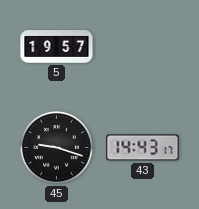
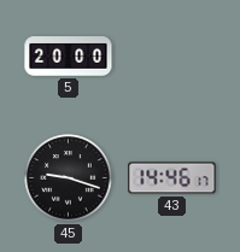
5: 19:57 -> 20:00 (69, 57)
43: 14:43 -> 14:46 (172, 178)
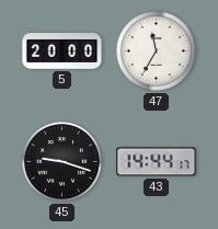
47: none -> 11:35 (157, 51)
43: 14:46 -> 14:44 (157, 162)
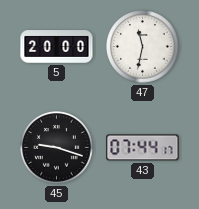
47: 11:35 -> 11:32 (143, 47)
43: 14:44 -> 07:44 (143, 148)
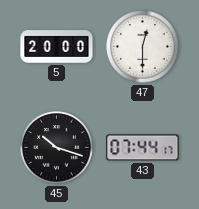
47: 11:32 -> 12:30 (143, 47)
45: 9:18 -> 10:18 (57, 148)
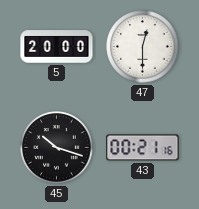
43: 07:44 -> 00:21 (143, 148)
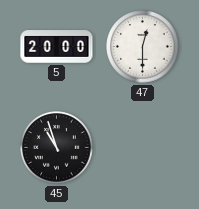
45: 10:18 -> 10:57 (57, 148)
43: 00:21 -> none (143, 148)
